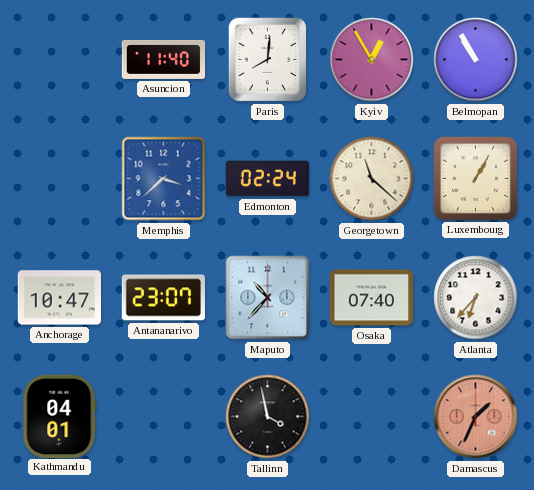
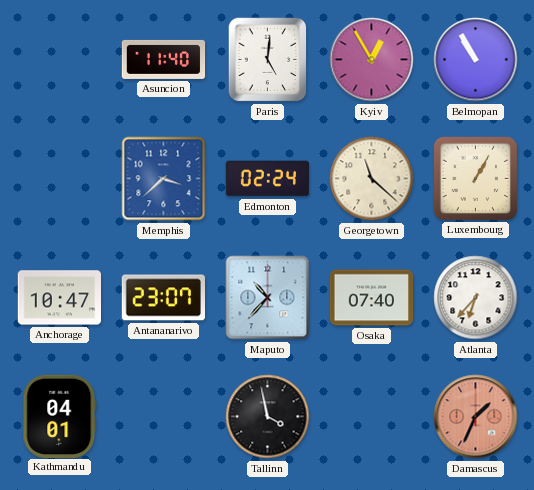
Paris: 8:01 -> 5:01 (268, 60)
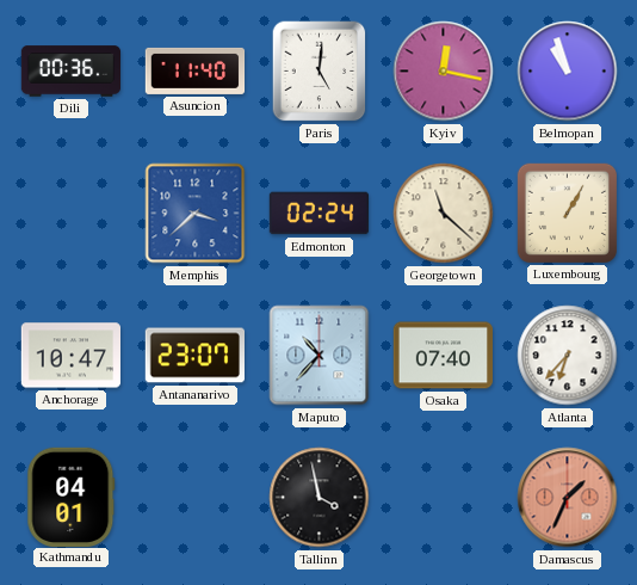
Dili: none -> 00:36 (72, 72)
Kyiv: 12:55 -> 12:17 (444, 72)
Belmopan: 10:55 -> 10:57 (568, 72)
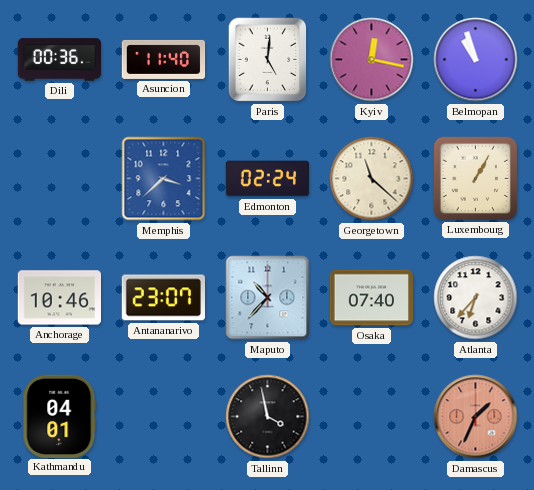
Anchorage: 10:47 -> 10:46 (59, 298)
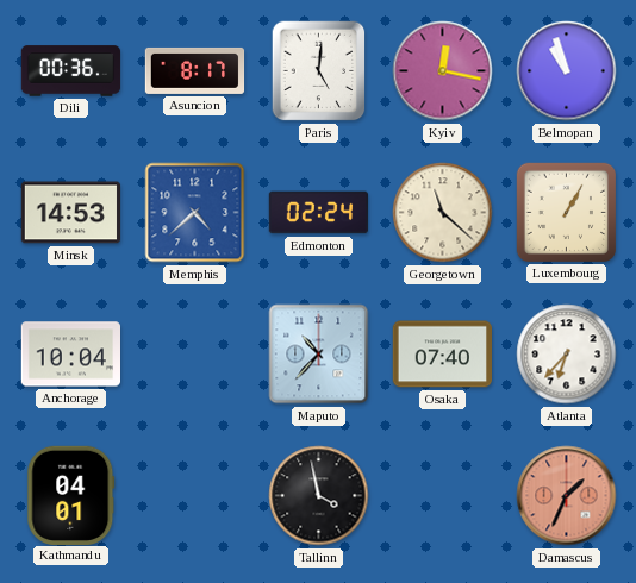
Asuncion: 11:40 -> 8:17 (195, 70)
Minsk: none -> 14:53 (71, 213)
Memphis: 3:38 -> 4:38 (195, 213)
Anchorage: 10:46 -> 10:04 (70, 355)
Antananarivo: 23:07 -> none (163, 298)
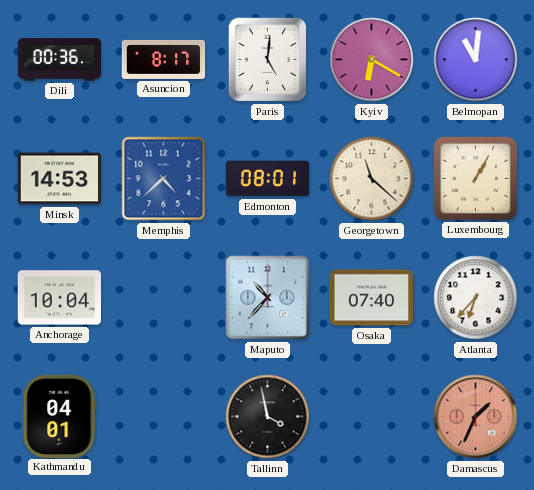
Kyiv: 12:17 -> 6:20 (372, 60)
Belmopan: 10:57 -> 11:01 (476, 60)
Edmonton: 02:24 -> 08:01 (268, 179)
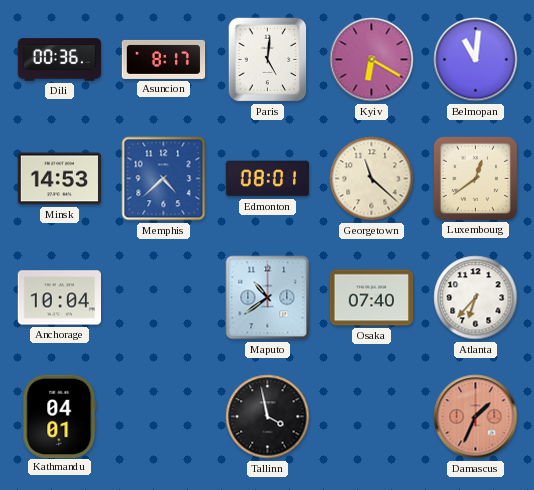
Luxembourg: 1:05 -> 12:39 (475, 178)
Maputo: 10:37 -> 10:39 (268, 298)
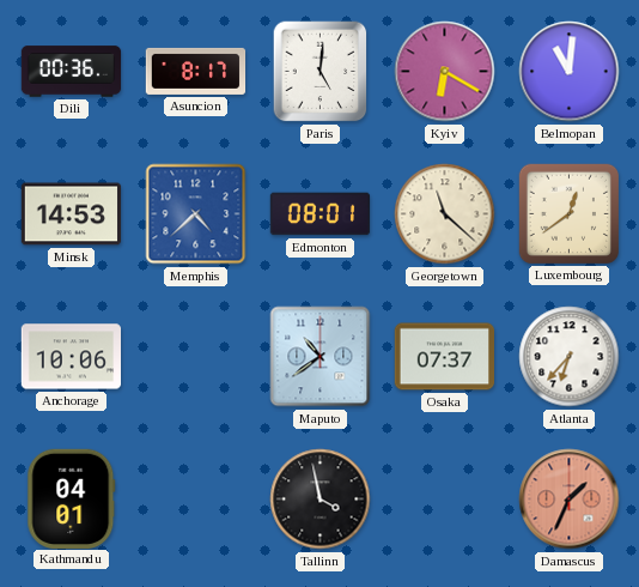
Anchorage: 10:04 -> 10:06 (71, 357)
Osaka: 07:40 -> 07:37 (444, 357)
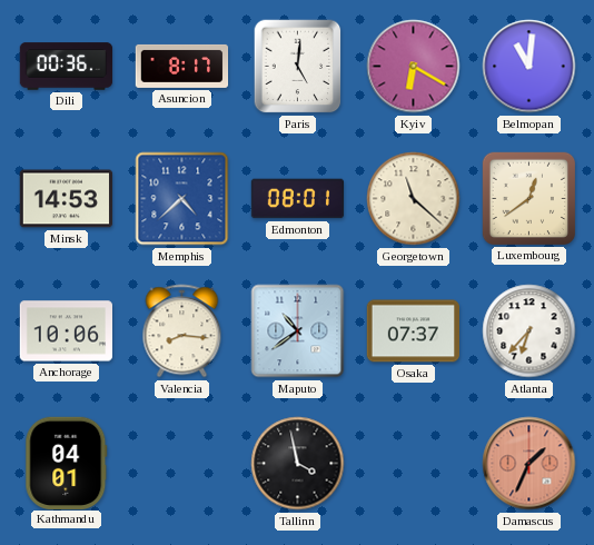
Valencia: none -> 8:16 (182, 331)
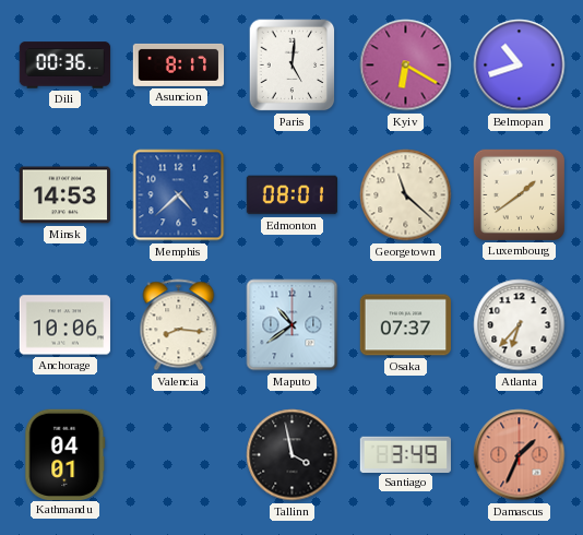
Belmopan: 11:01 -> 10:42 (520, 66)
Luxembourg: 12:39 -> 1:39 (519, 194)
Santiago: none -> 3:49 (405, 454)
